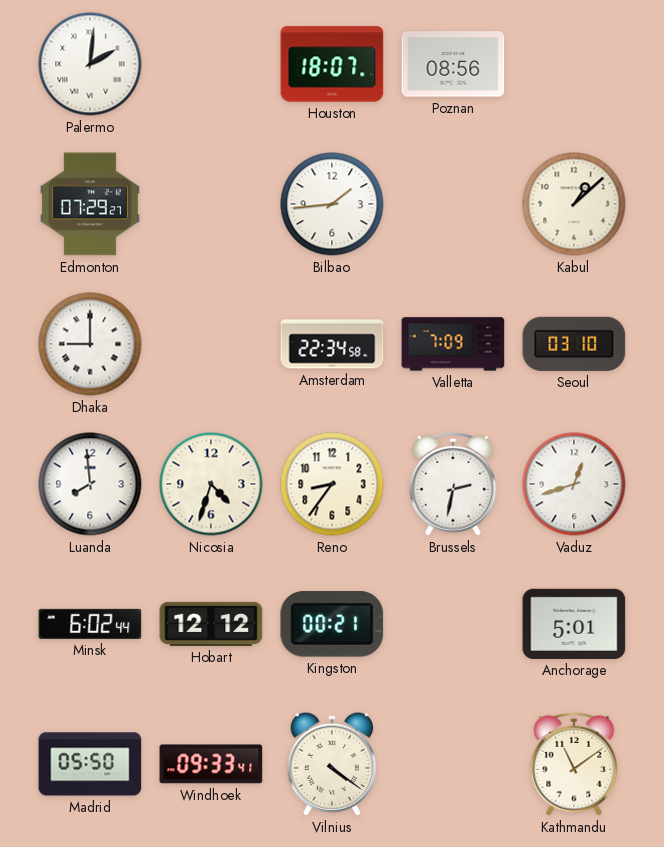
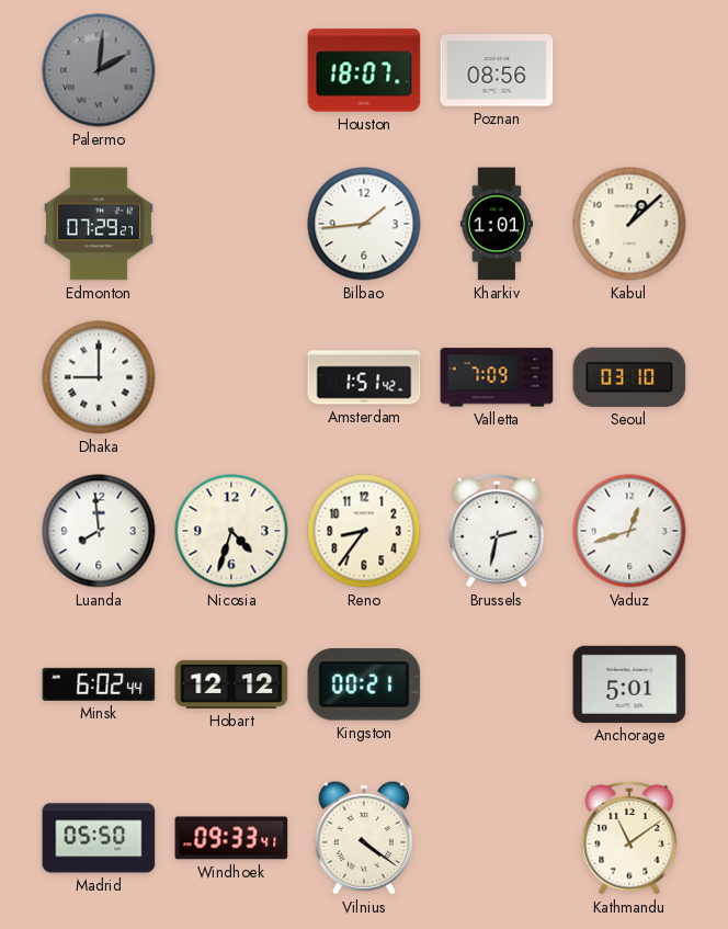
Palermo dial: white -> grey (99, 70)
Kharkiv: none -> 1:01 (497, 224)
Amsterdam: 22:34 -> 1:51 (364, 377)
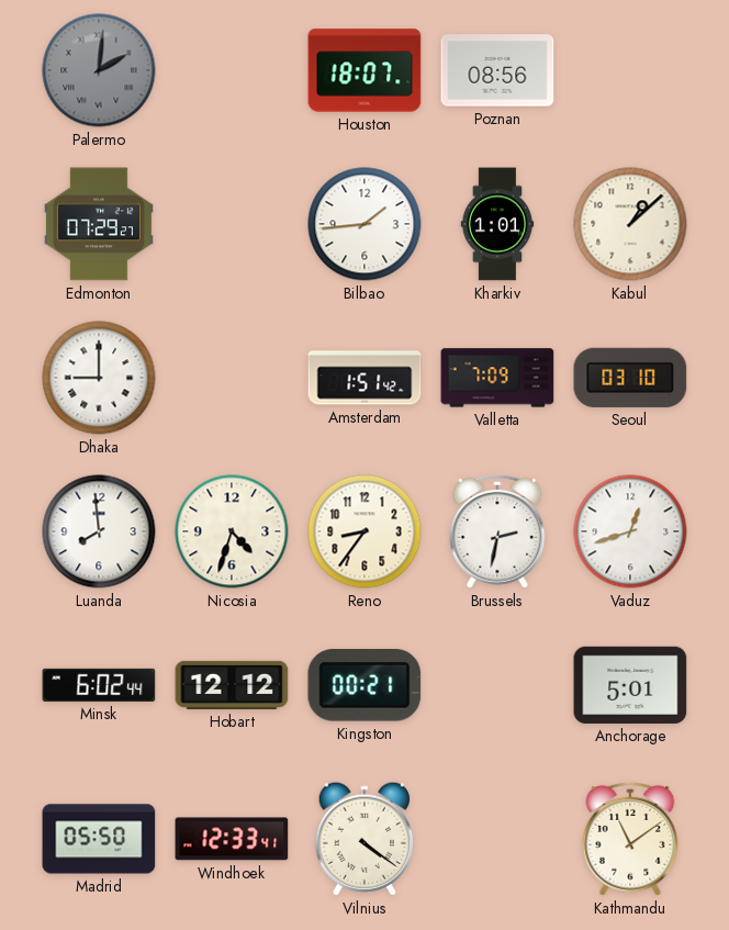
Windhoek: 09:33 -> 12:33 (232, 839)
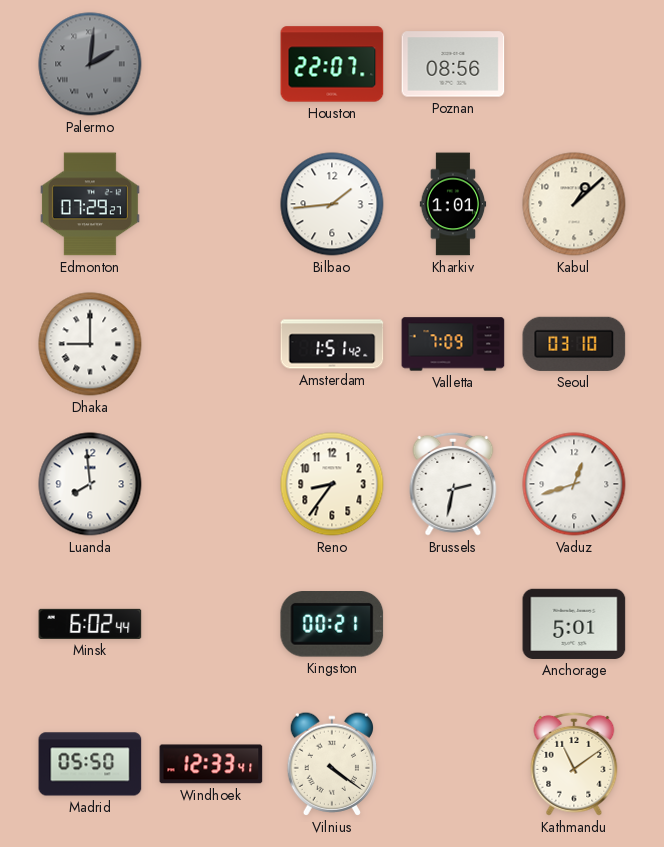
Houston: 18:07 -> 22:07 (332, 64)
Nicosia: 4:33 -> none (232, 531)
Hobart: 12:12 -> none (232, 685)
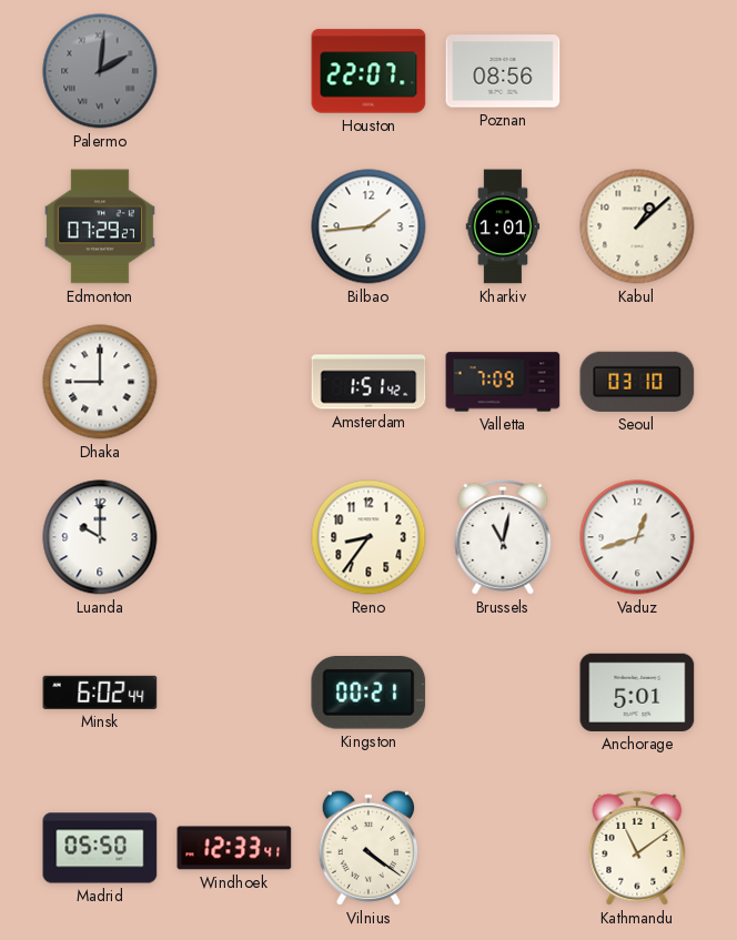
Luanda: 7:59 -> 10:00 (100, 537)
Brussels: 2:32 -> 11:02 (503, 537)
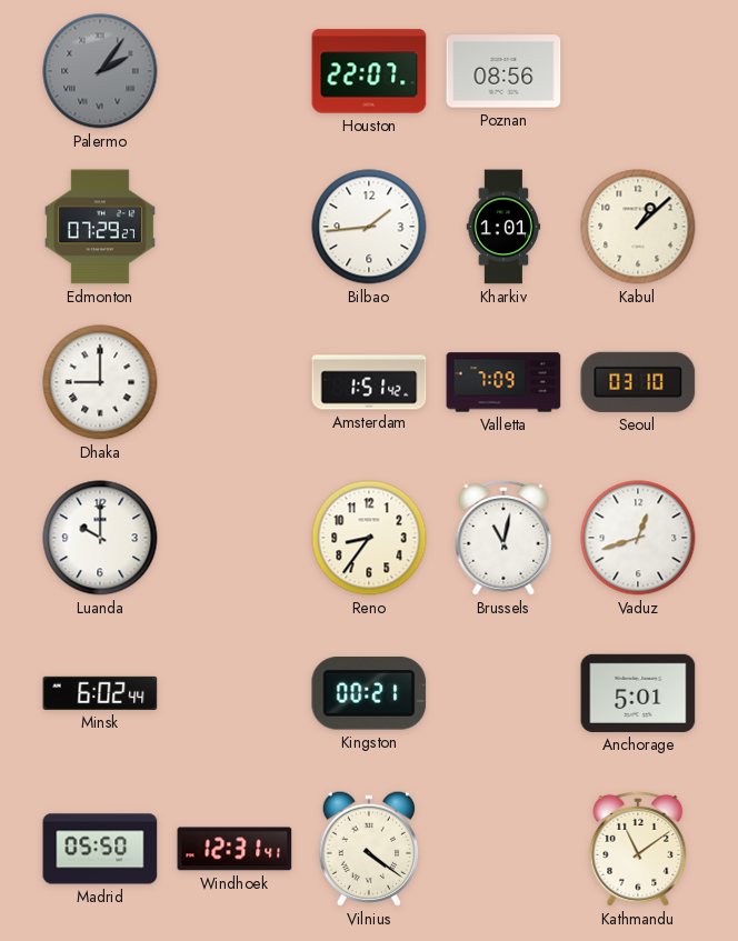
Palermo: 2:01 -> 2:06 (100, 71)
Windhoek: 12:33 -> 12:31 (235, 849)
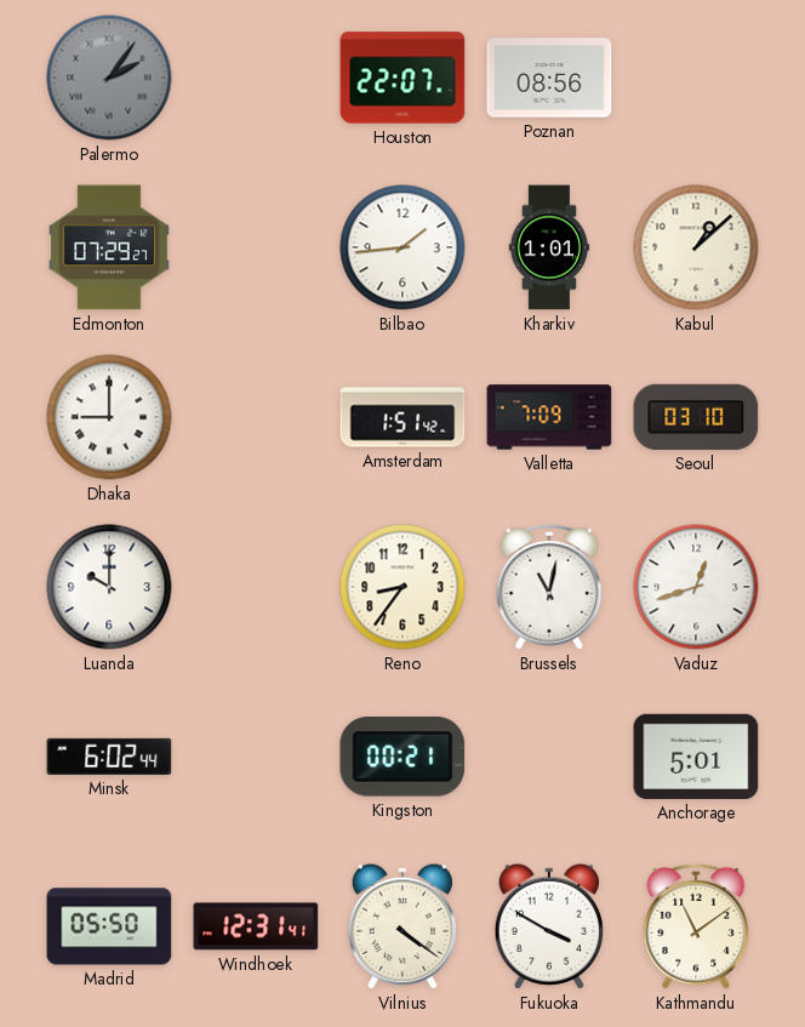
Fukuoka: none -> 3:50 (548, 926)
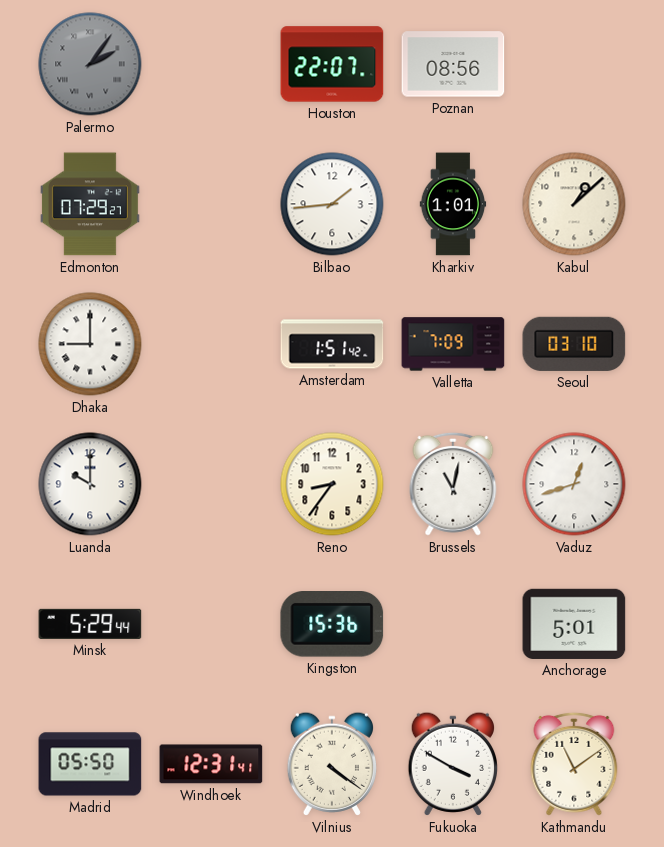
Minsk: 6:02 -> 5:29 (90, 624)
Kingston: 00:21 -> 15:36 (332, 625)
